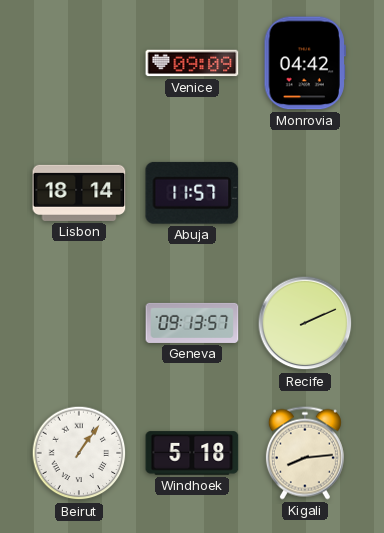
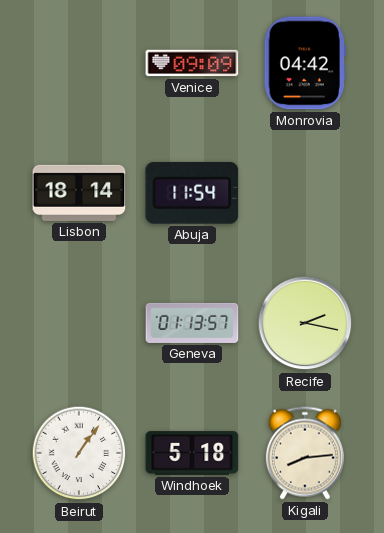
Abuja: 11:57 -> 11:54 (192, 193)
Geneva: 09:13 -> 01:13 (192, 323)
Recife: 2:11 -> 2:17 (305, 323)
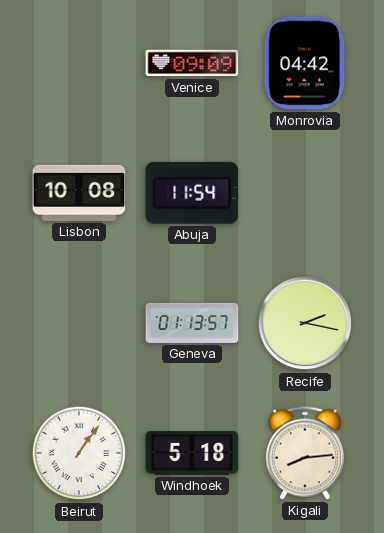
Lisbon: 18:14 -> 10:08 (79, 193)
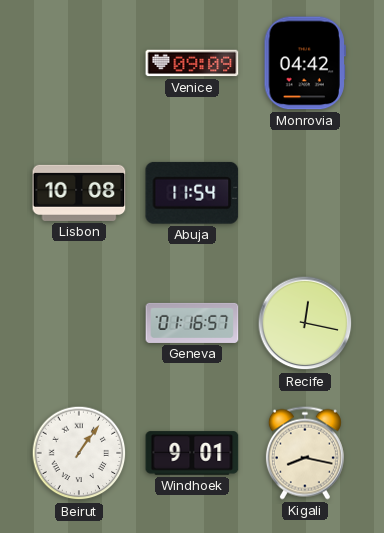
Geneva: 01:13 -> 01:16 (192, 323)
Recife: 2:17 -> 12:17 (305, 323)
Windhoek: 5:18 -> 9:01 (192, 453)
Kigali: 8:14 -> 8:17 (305, 453)
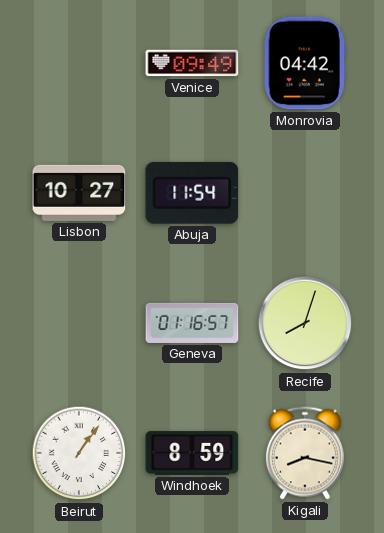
Venice: 09:09 -> 09:49 (192, 63)
Lisbon: 10:08 -> 10:27 (79, 193)
Recife: 12:17 -> 8:03 (305, 323)
Windhoek: 9:01 -> 8:59 (192, 453)
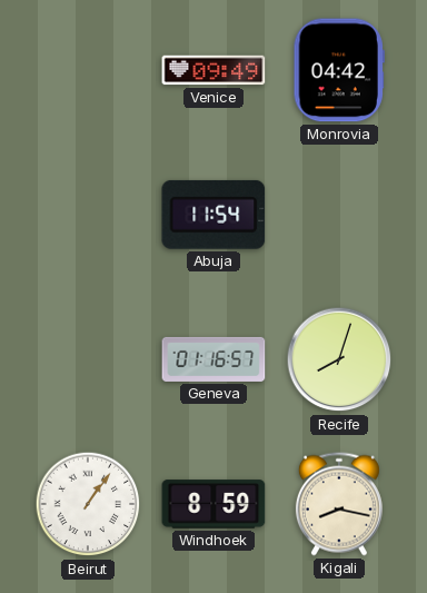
Lisbon: 10:27 -> none (79, 193)
